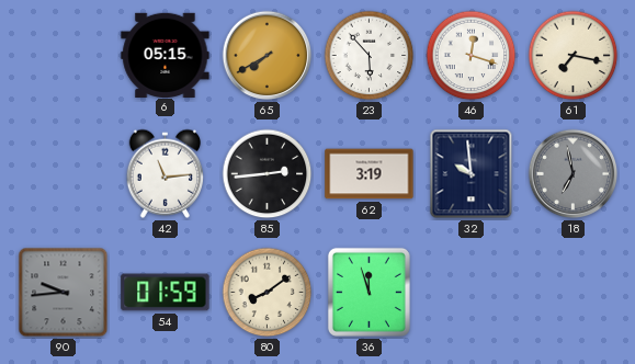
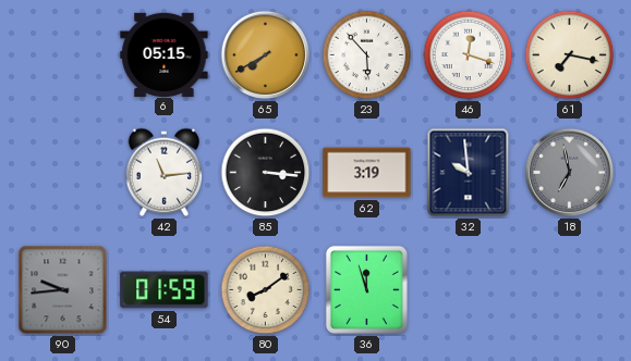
85: 2:44 -> 3:16 (266, 173)
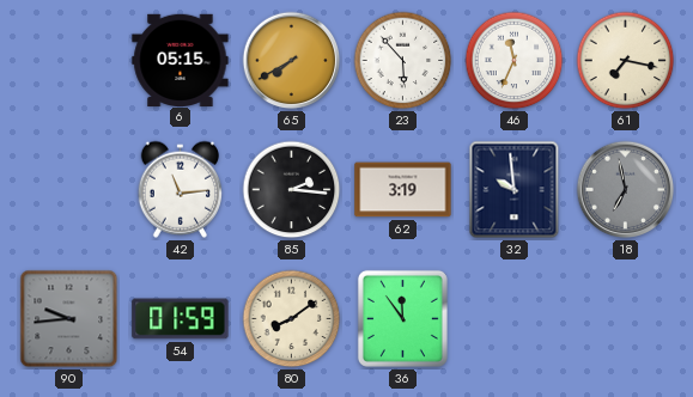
46: 12:18 -> 11:34 (515, 61)
85: 3:16 -> 2:16 (292, 190)
36: 11:57 -> 11:54 (402, 318)
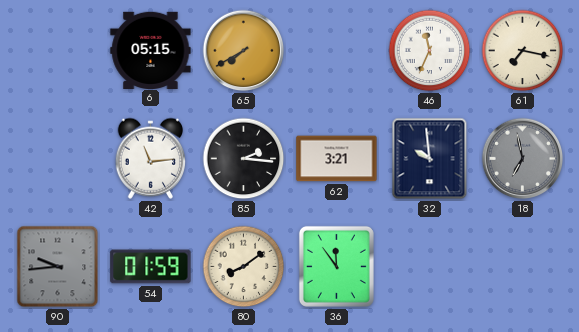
23: 5:53 -> none (403, 61)
62: 3:19 -> 3:21 (337, 159)
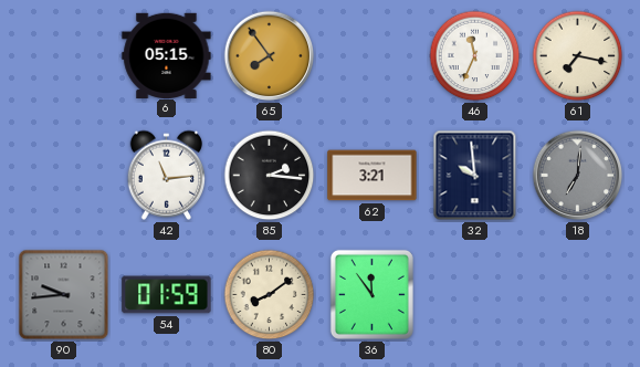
65: 7:40 -> 7:54 (270, 56)
18: 6:58 -> 7:01 (578, 176)
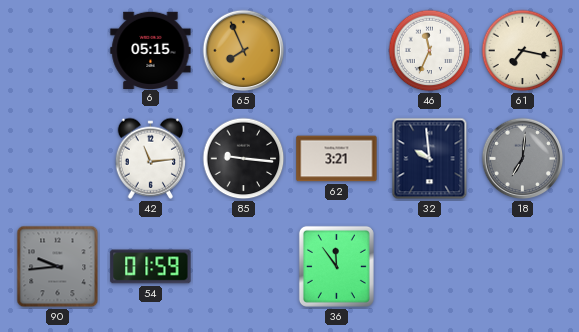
65: 7:54 -> 7:56 (244, 51)
85: 2:16 -> 9:16 (244, 159)
80: 8:09 -> none (270, 295)
